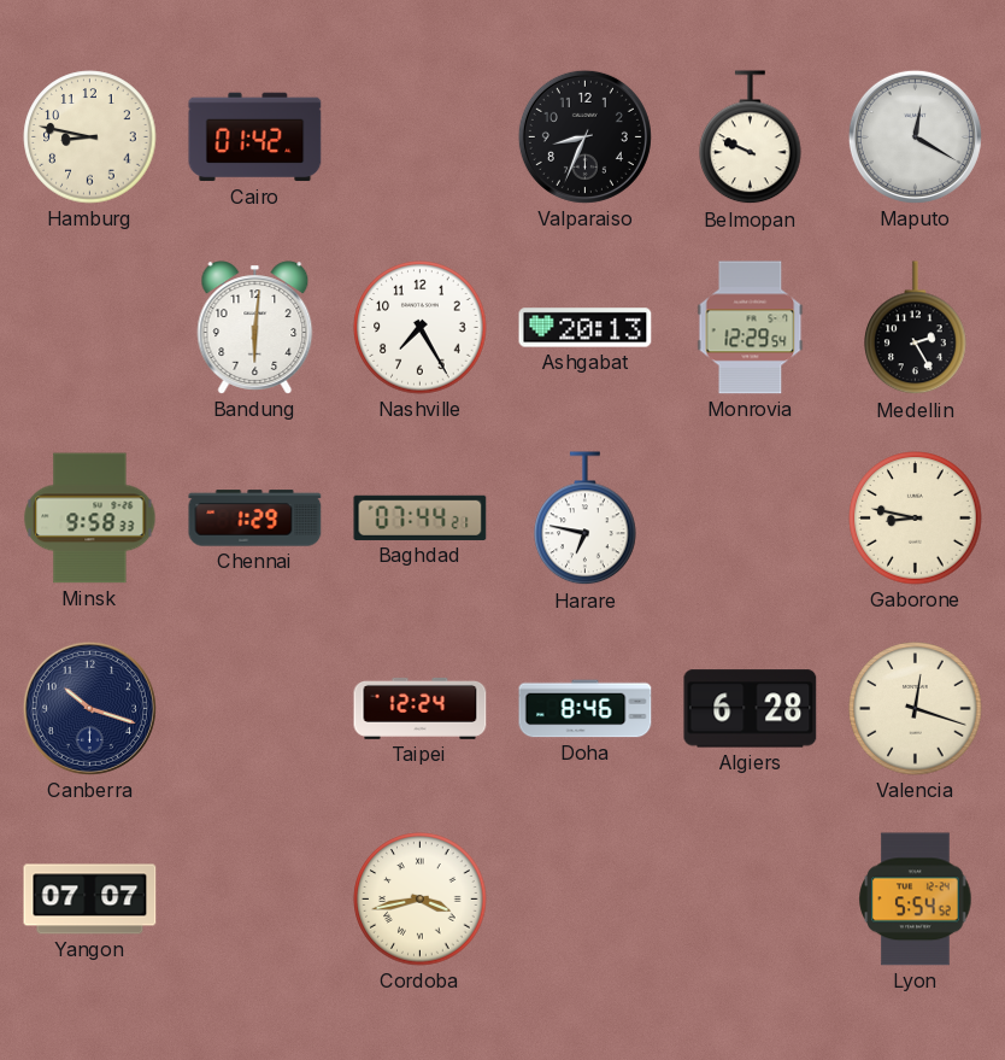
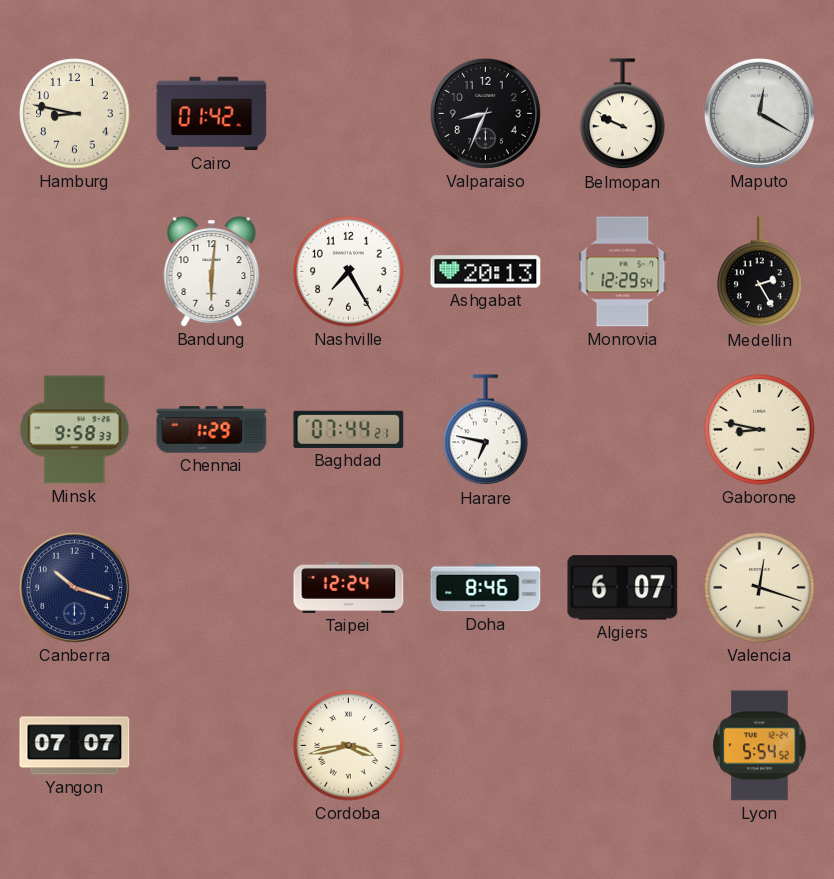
Algiers: 6:28 -> 6:07 (623, 588)
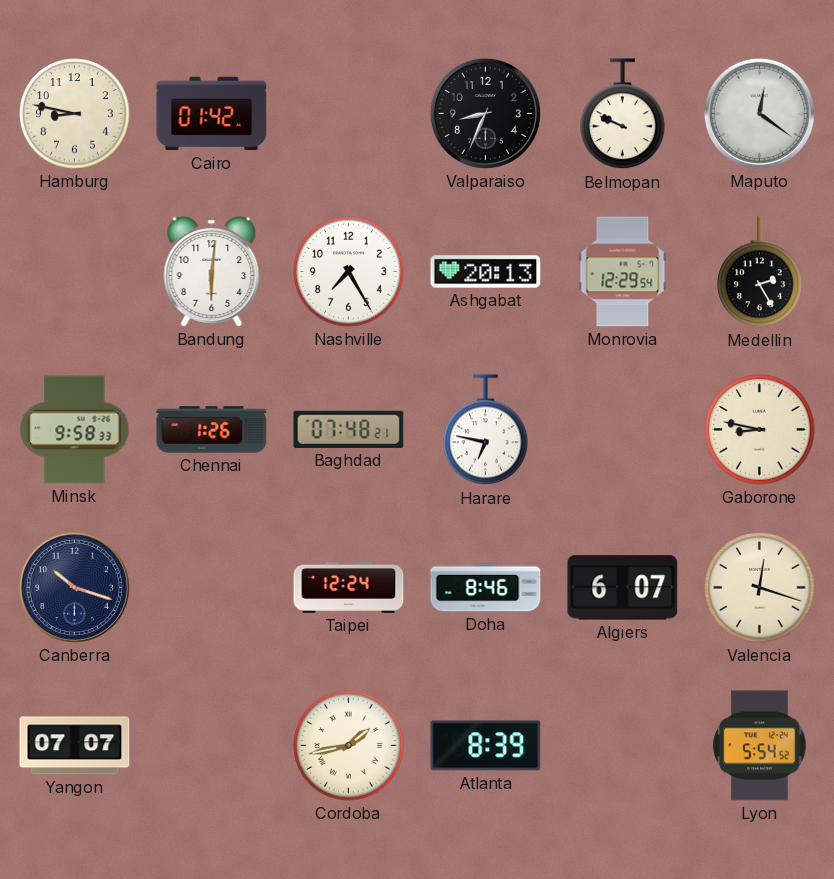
Maputo: 12:20 -> 12:21 (759, 113)
Chennai: 1:29 -> 1:26 (212, 430)
Baghdad: 07:44 -> 07:48 (349, 429)
Cordoba: 3:43 -> 1:43 (349, 746)
Atlanta: none -> 8:39 (486, 746)
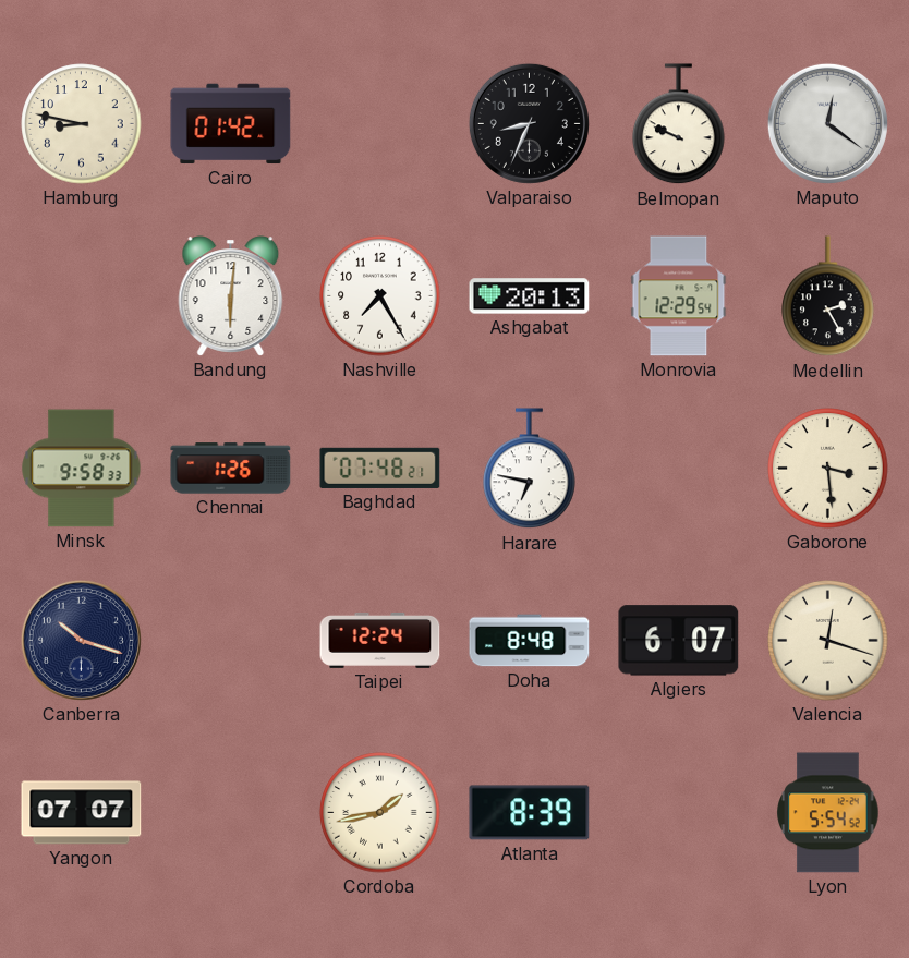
Gaborone: 8:47 -> 3:29 (828, 469)
Doha: 8:46 -> 8:48 (530, 641)
